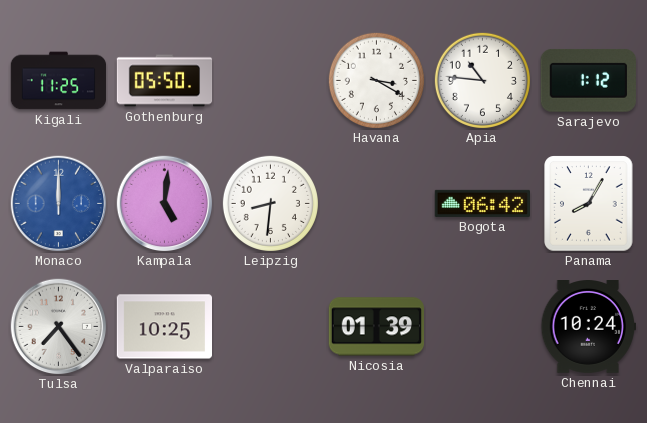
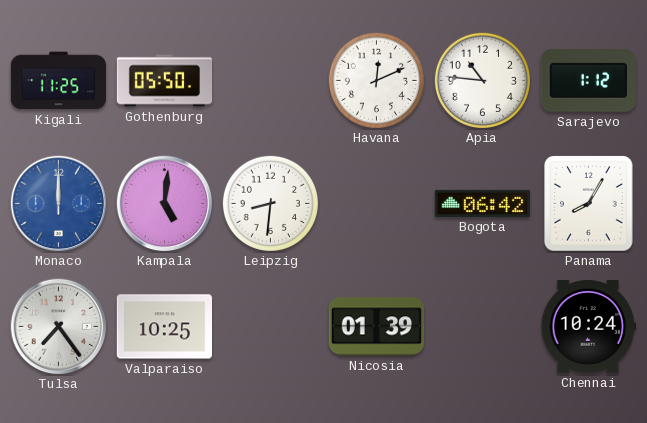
Havana: 3:20 -> 12:11 (376, 80)
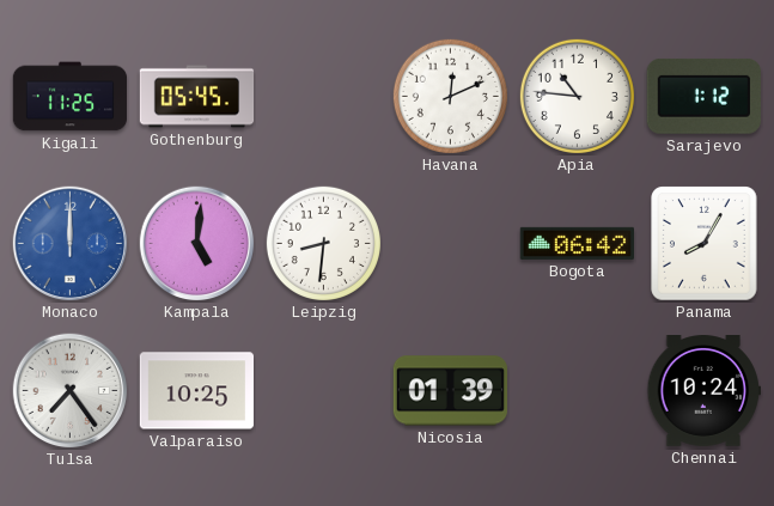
Gothenburg: 05:50 -> 05:45 (197, 97)
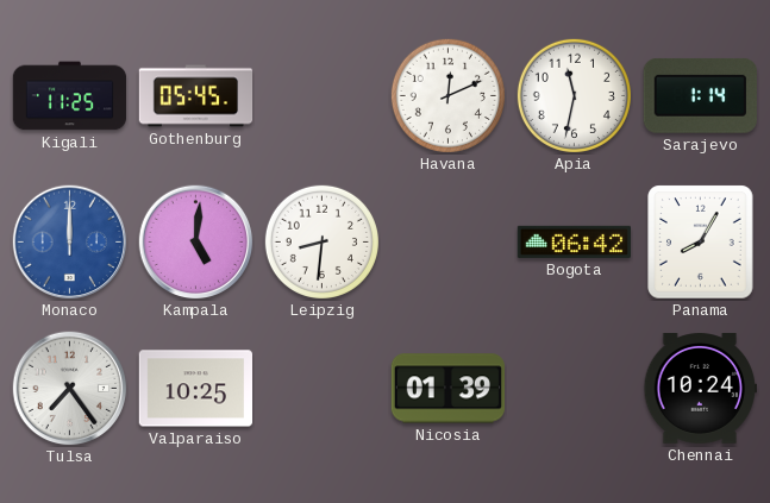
Apia: 10:46 -> 11:32 (574, 95)
Sarajevo: 1:12 -> 1:14 (700, 95)
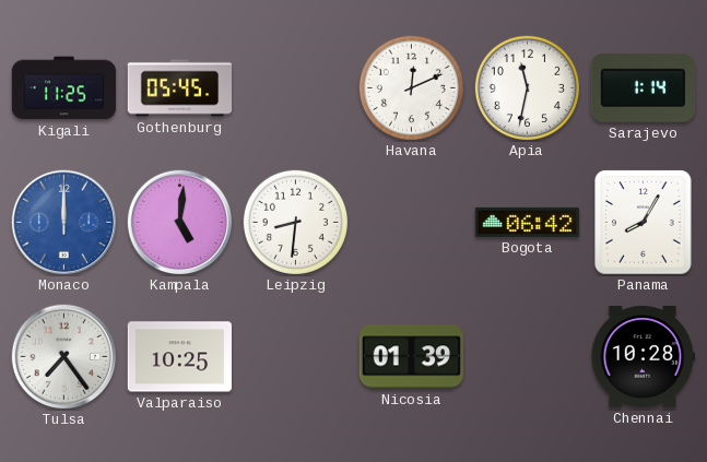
Chennai: 10:24 -> 10:28 (643, 357)
